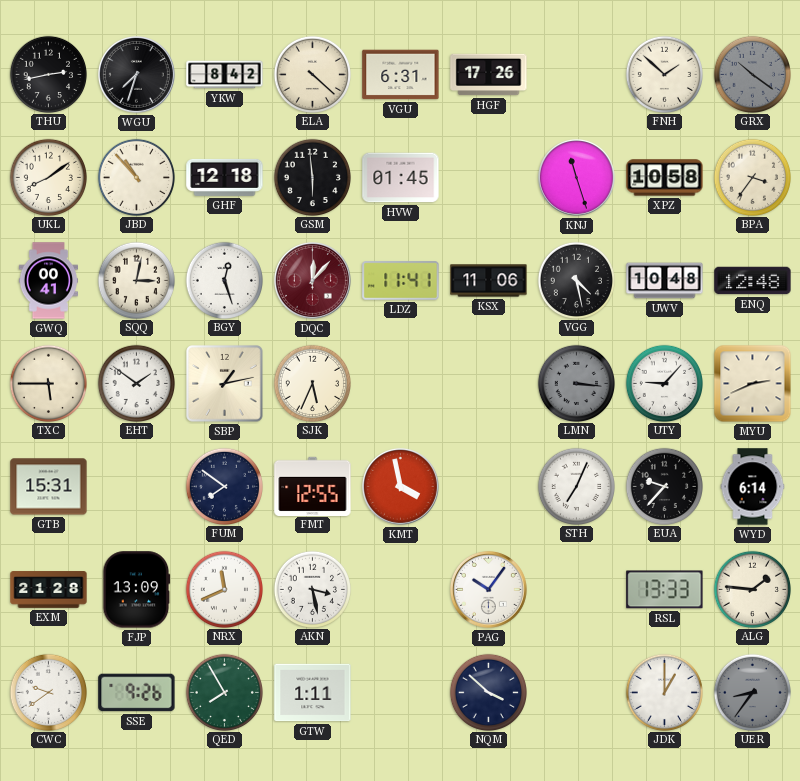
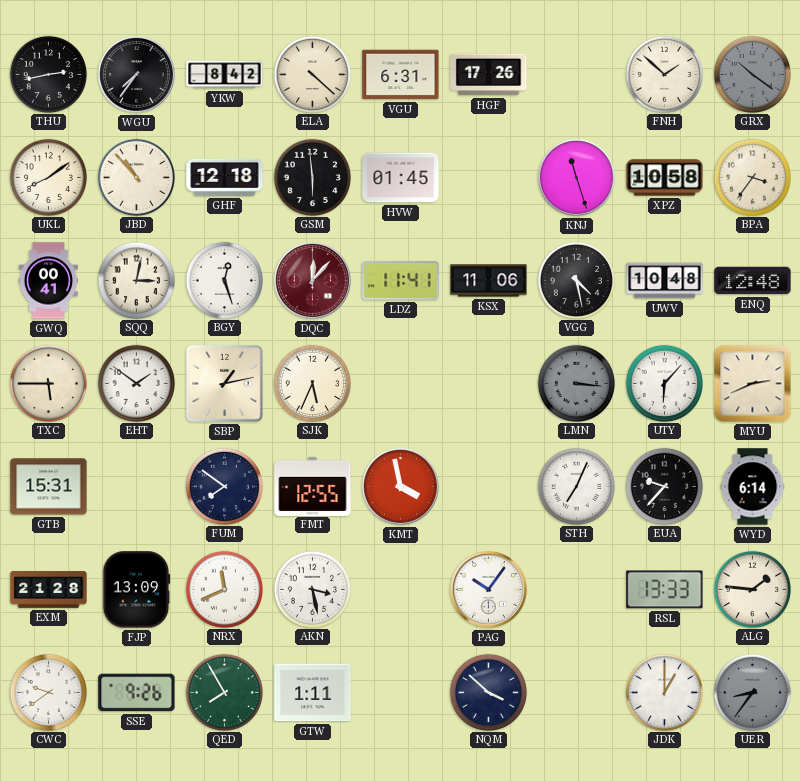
WGU: 7:33 -> 7:36 (136, 74)
UTY: 9:07 -> 6:07 (664, 383)
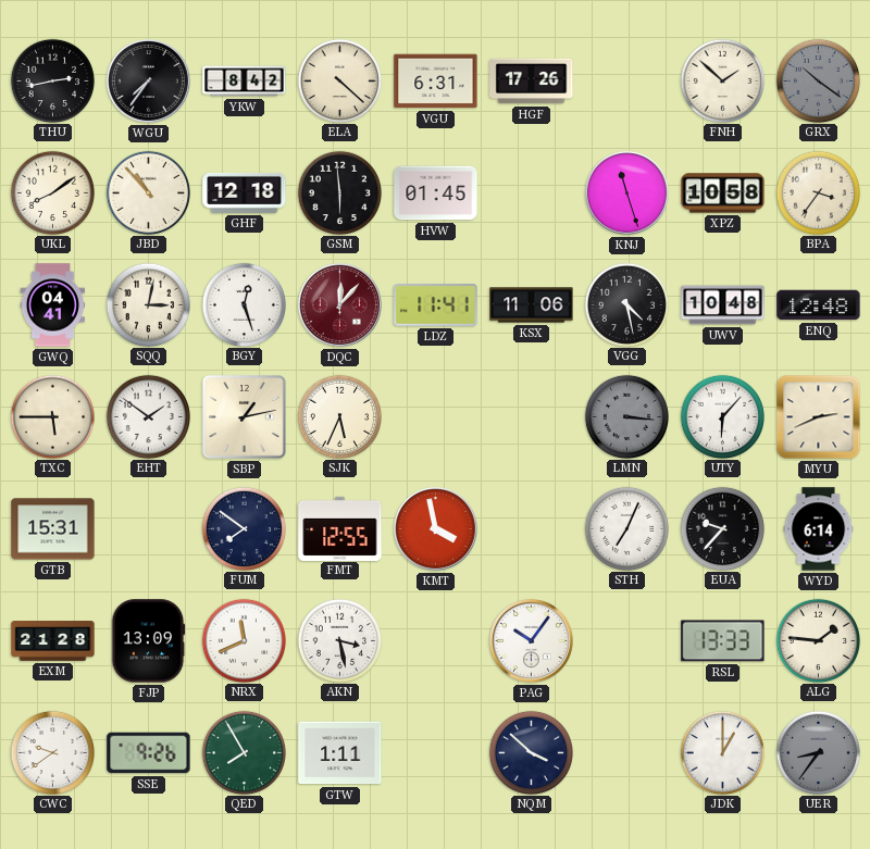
GWQ: 00:41 -> 04:41 (52, 305)
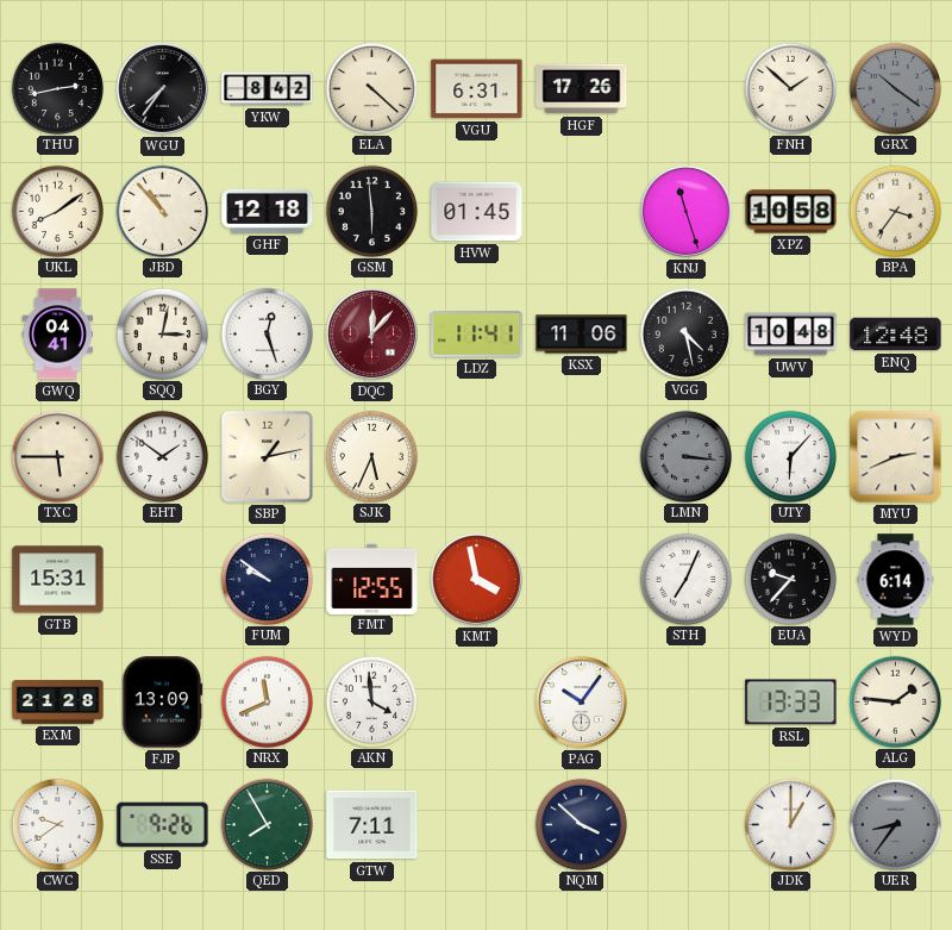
FUM: 7:51 -> 9:51 (267, 579)
AKN: 3:28 -> 3:59 (371, 701)
GTW: 1:11 -> 7:11 (372, 825)
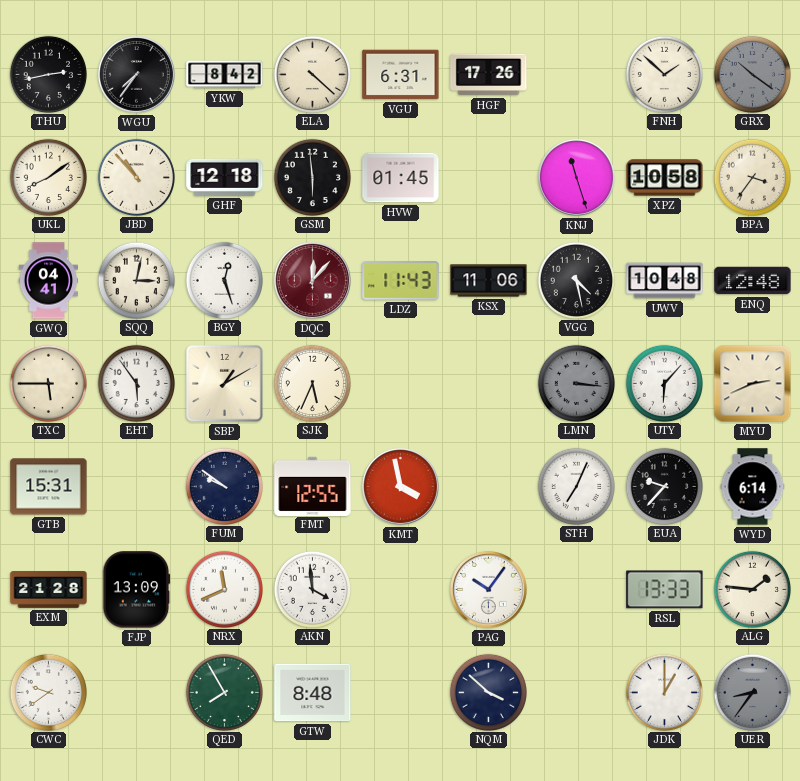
LDZ: 11:41 -> 11:43 (401, 281)
EHT: 1:51 -> 5:54 (136, 383)
SBP: 1:13 -> 1:10 (225, 384)
SSE: 9:26 -> none (163, 825)
GTW: 7:11 -> 8:48 (313, 693)
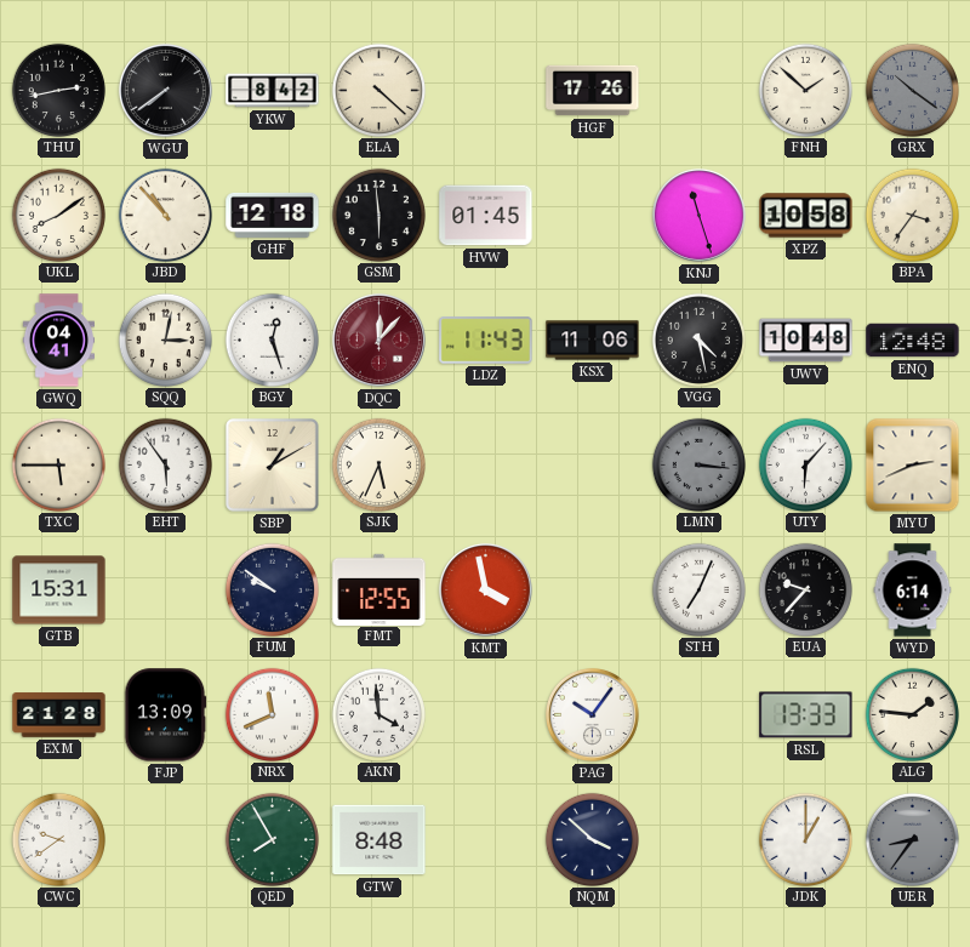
WGU: 7:36 -> 7:39 (165, 90)
VGU: 6:31 -> none (401, 75)
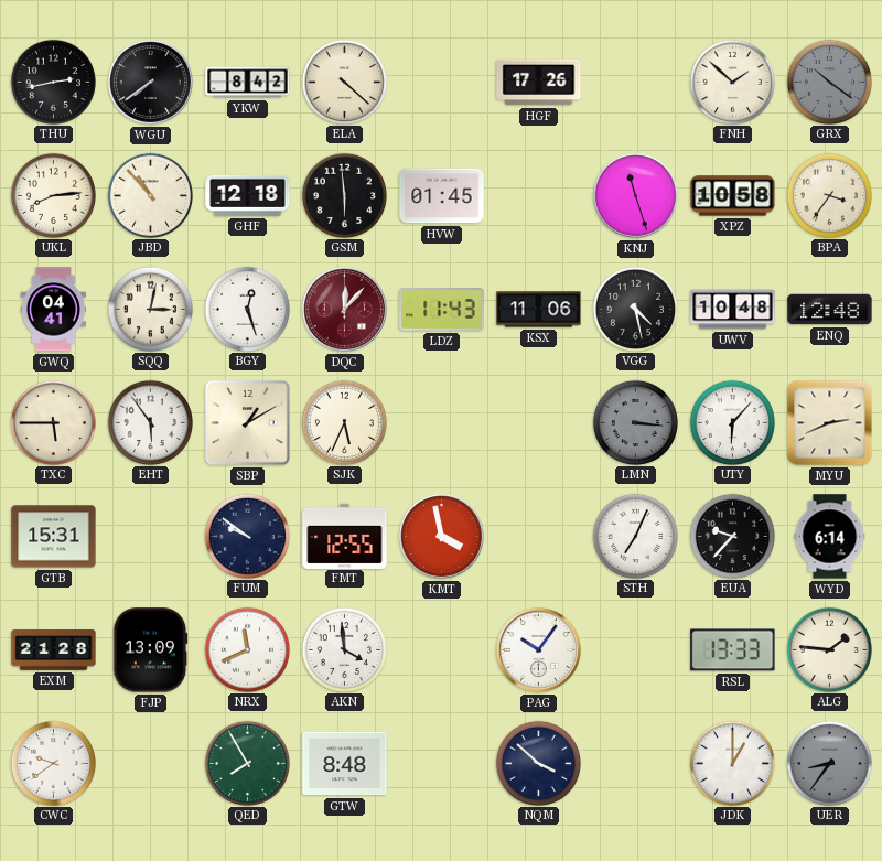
UKL: 8:09 -> 8:14 (53, 195)
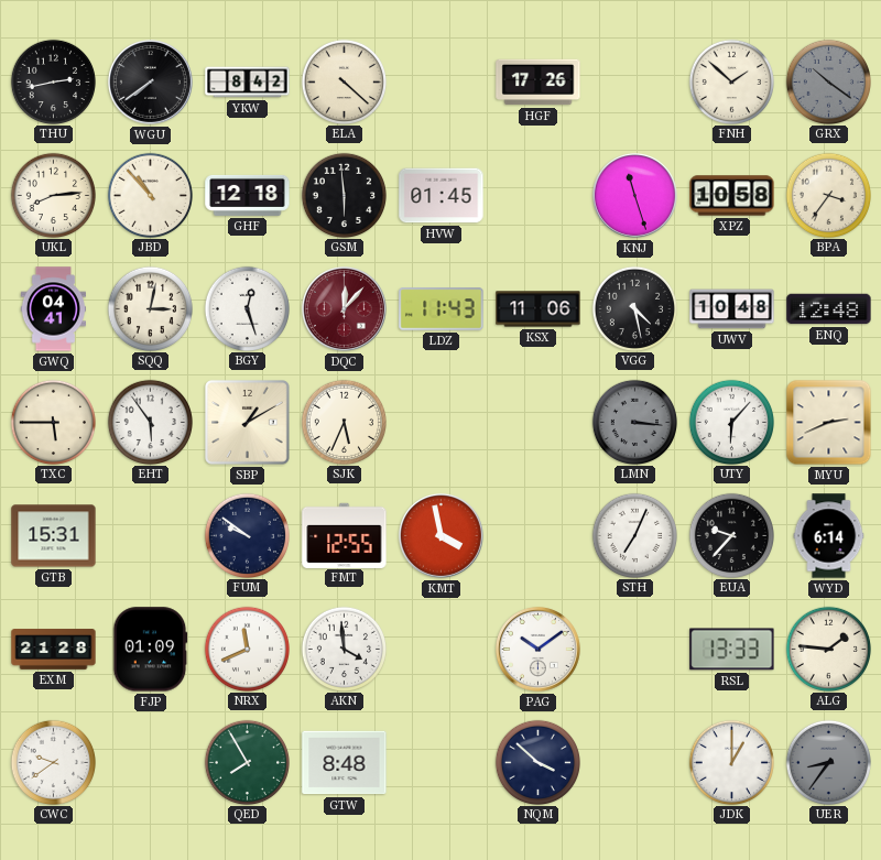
FJP: 13:09 -> 01:09 (151, 650)
PAG: 10:06 -> 10:09 (537, 649)
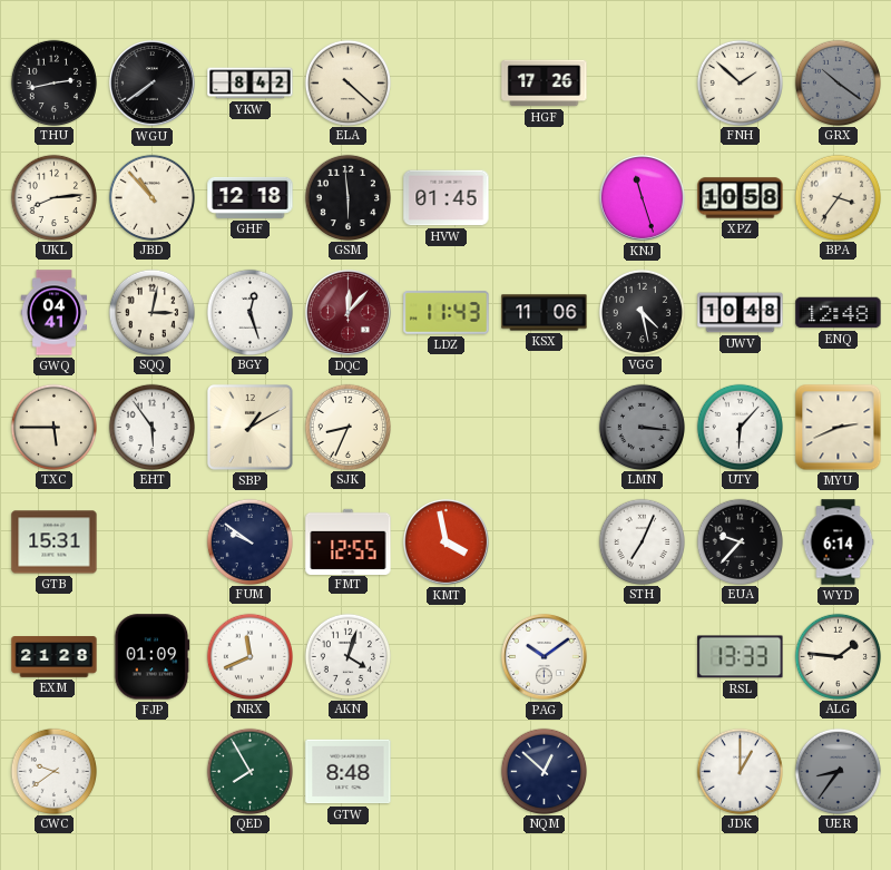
SJK: 5:34 -> 8:34 (347, 427)
AKN: 3:59 -> 4:03 (347, 656)
NQM: 3:52 -> 12:52 (544, 771)
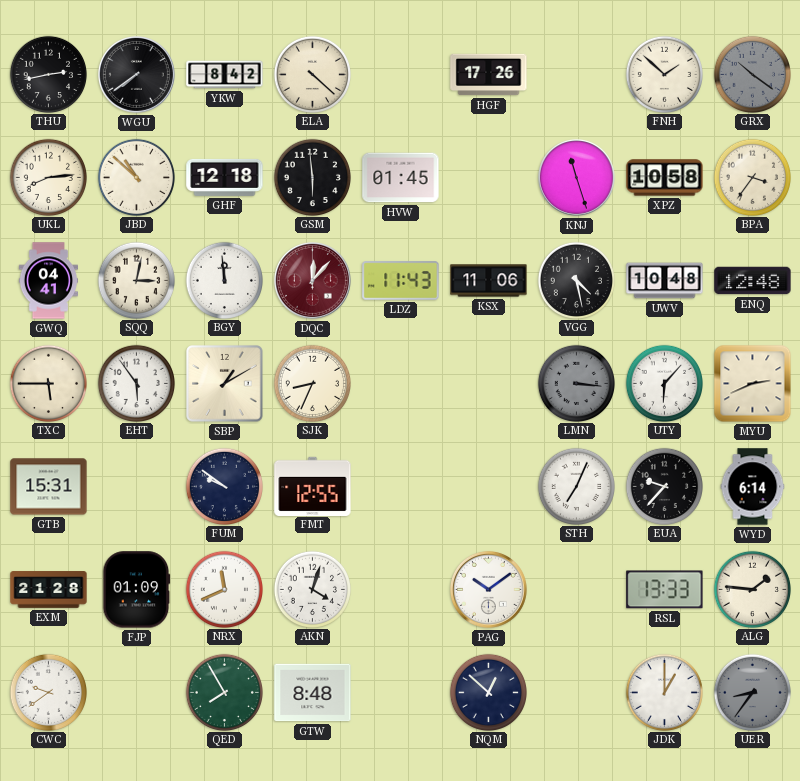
JBD: 10:53 -> 10:52 (136, 177)
BGY: 12:27 -> 11:59 (224, 280)
KMT: 3:58 -> none (445, 541)
